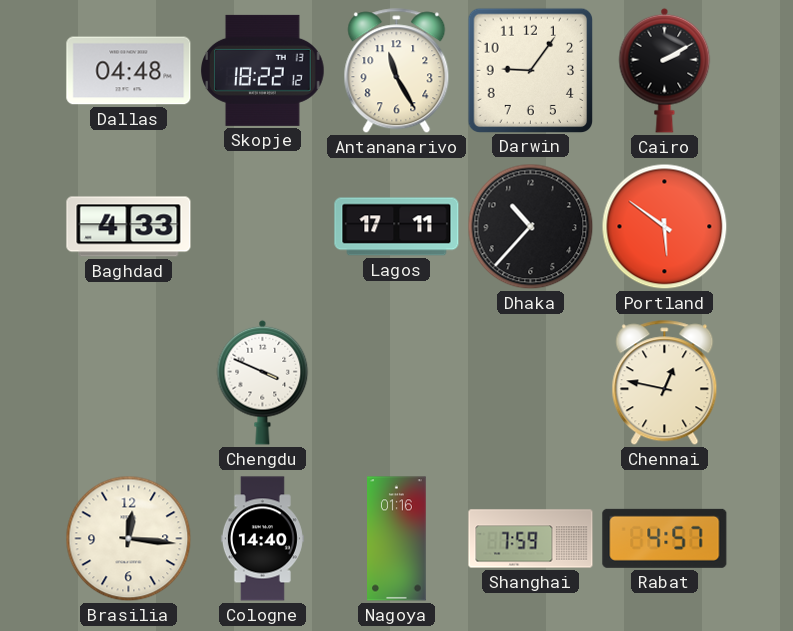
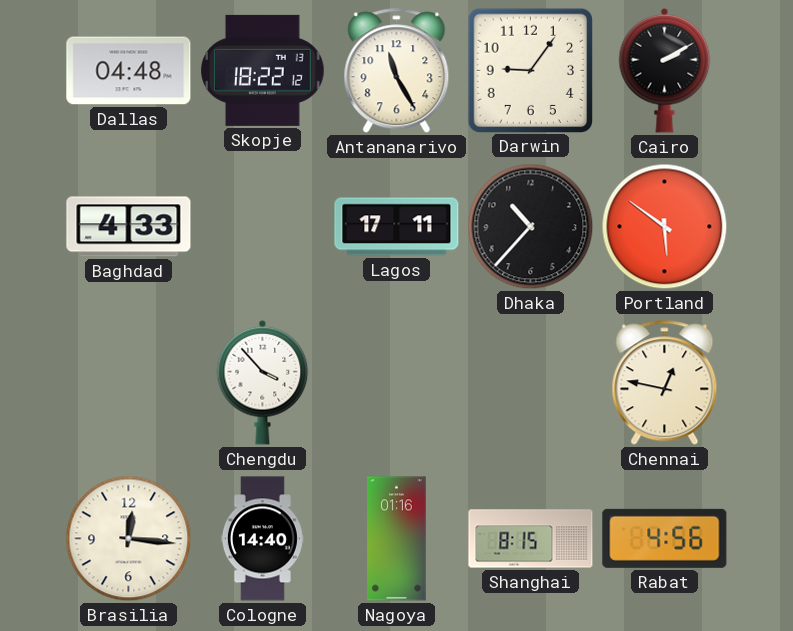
Chengdu: 3:49 -> 3:53 (263, 382)
Shanghai: 7:59 -> 8:15 (531, 539)
Rabat: 4:57 -> 4:56 (665, 538)
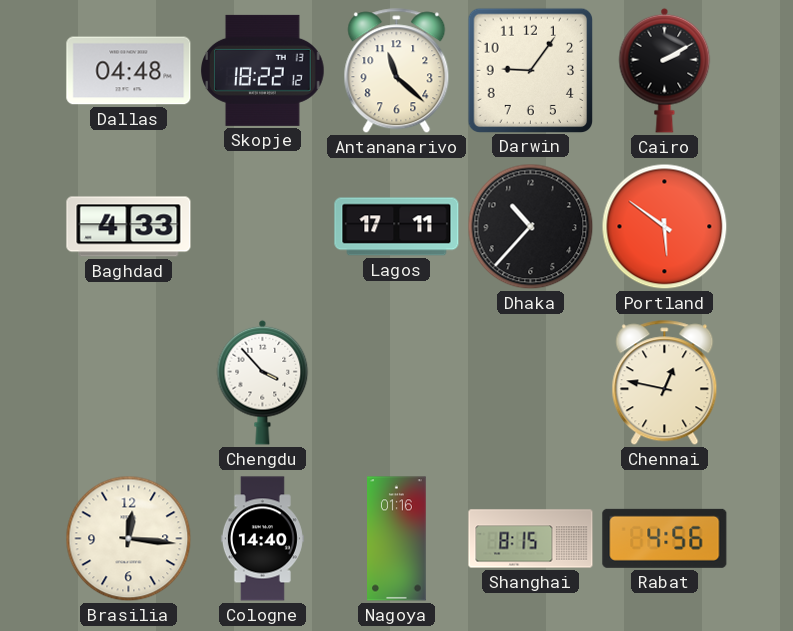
Antananarivo: 11:25 -> 11:22 (397, 71)
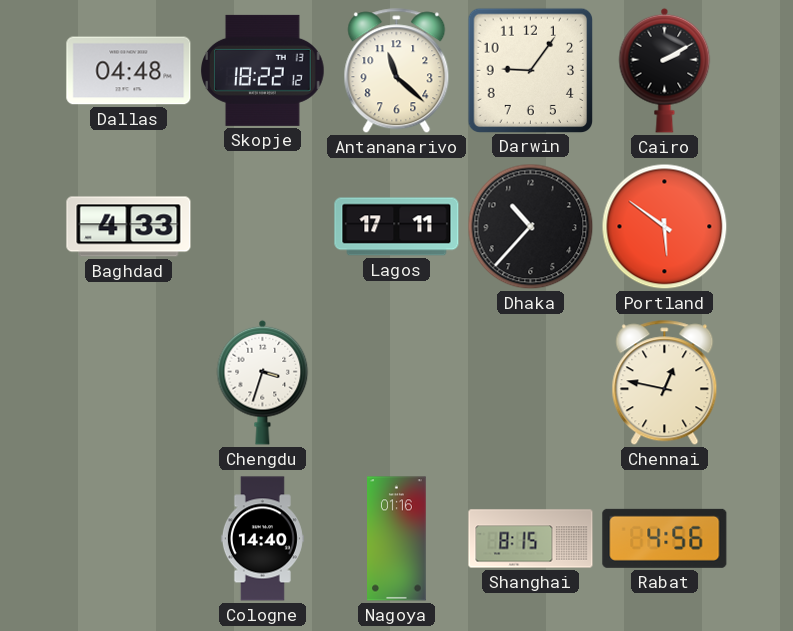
Chengdu: 3:53 -> 3:33 (263, 382)
Brasilia: 12:16 -> none (129, 539)
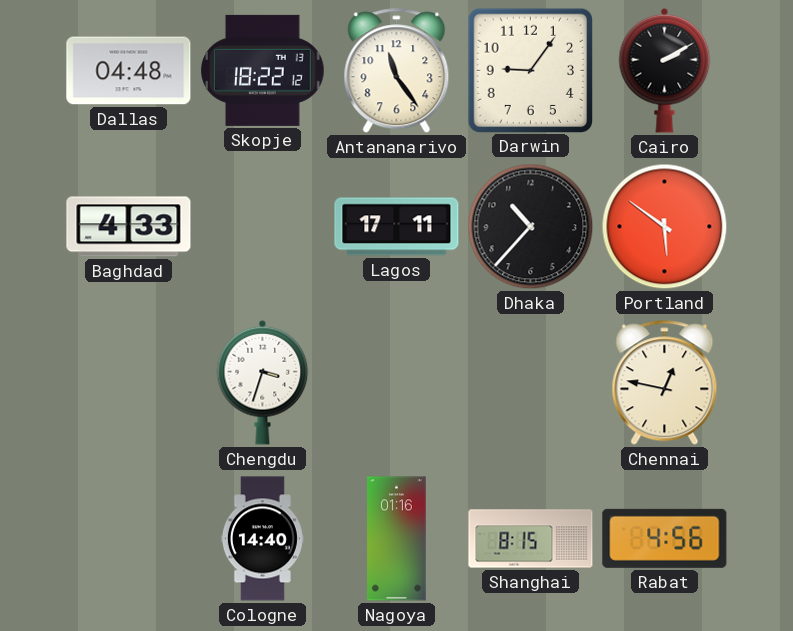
Antananarivo: 11:22 -> 11:24 (397, 71)
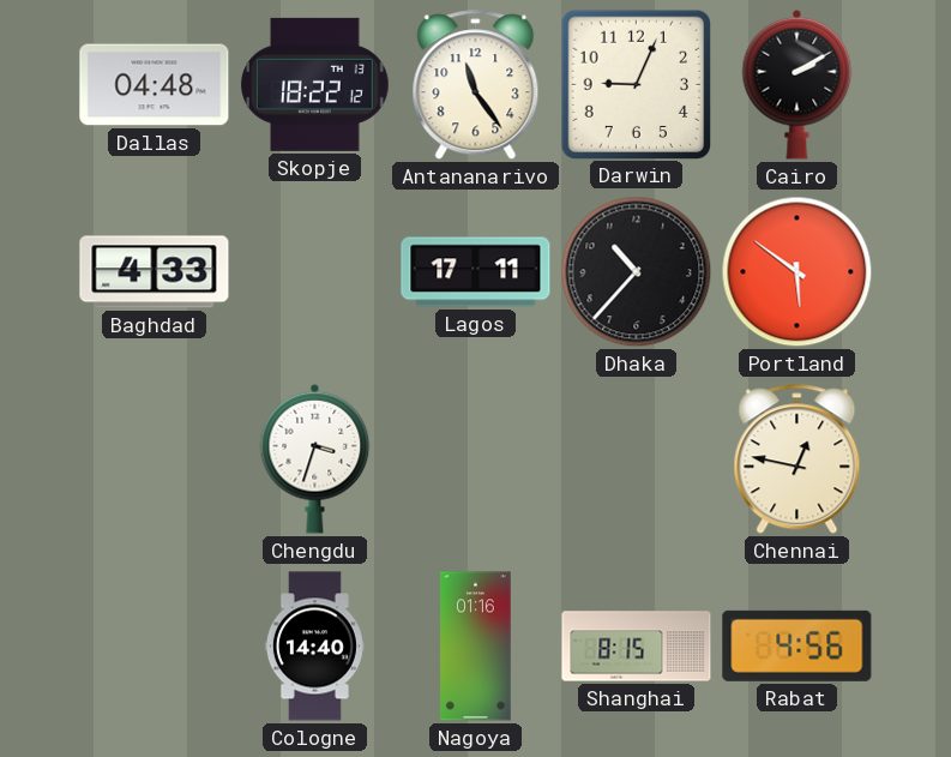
Darwin: 9:06 -> 9:04 (636, 84)
